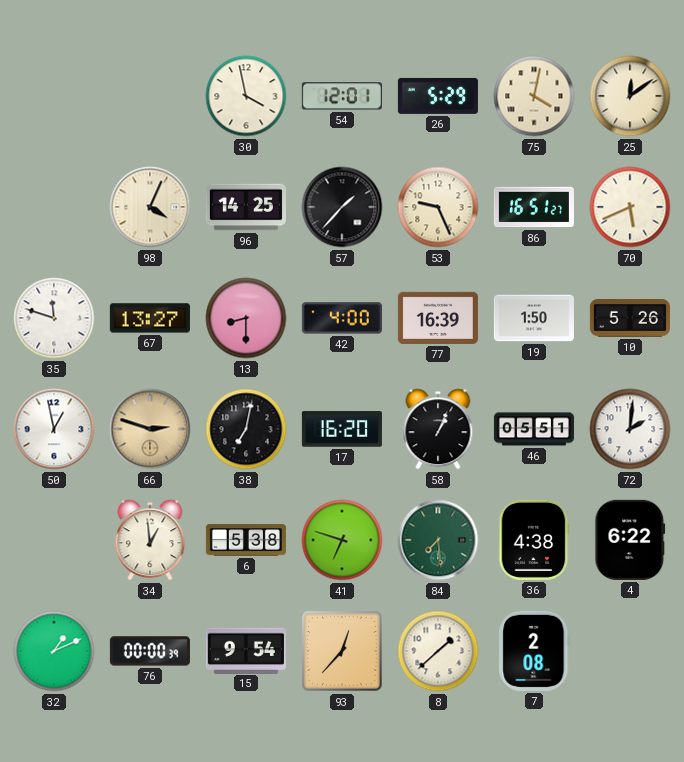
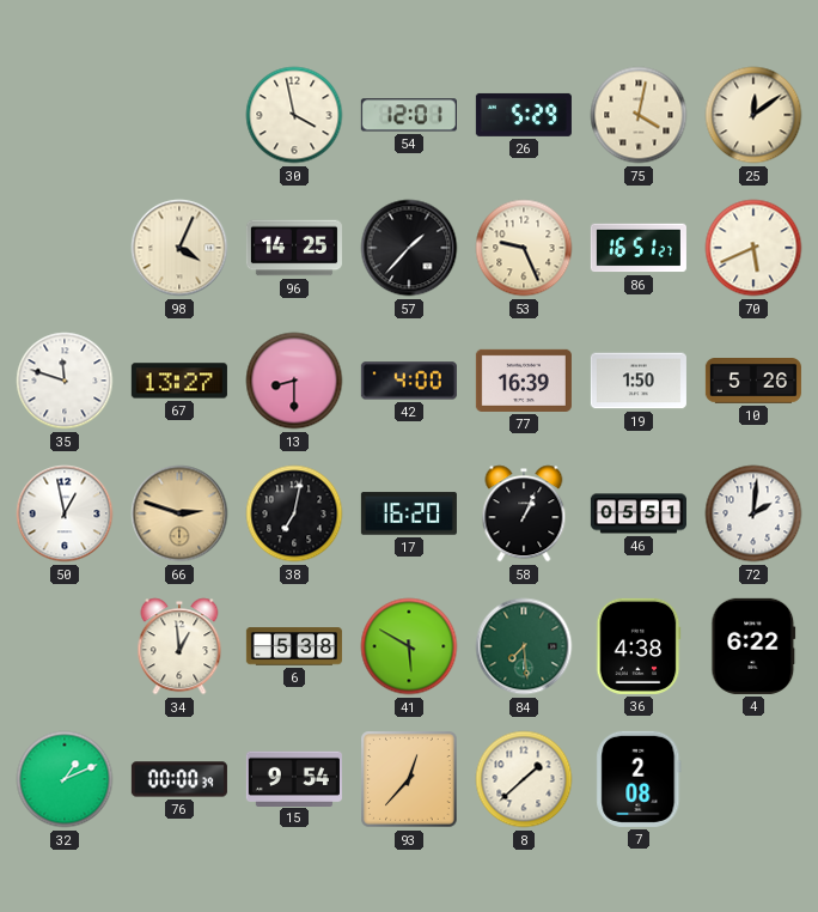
41: 6:48 -> 5:50 (409, 646)
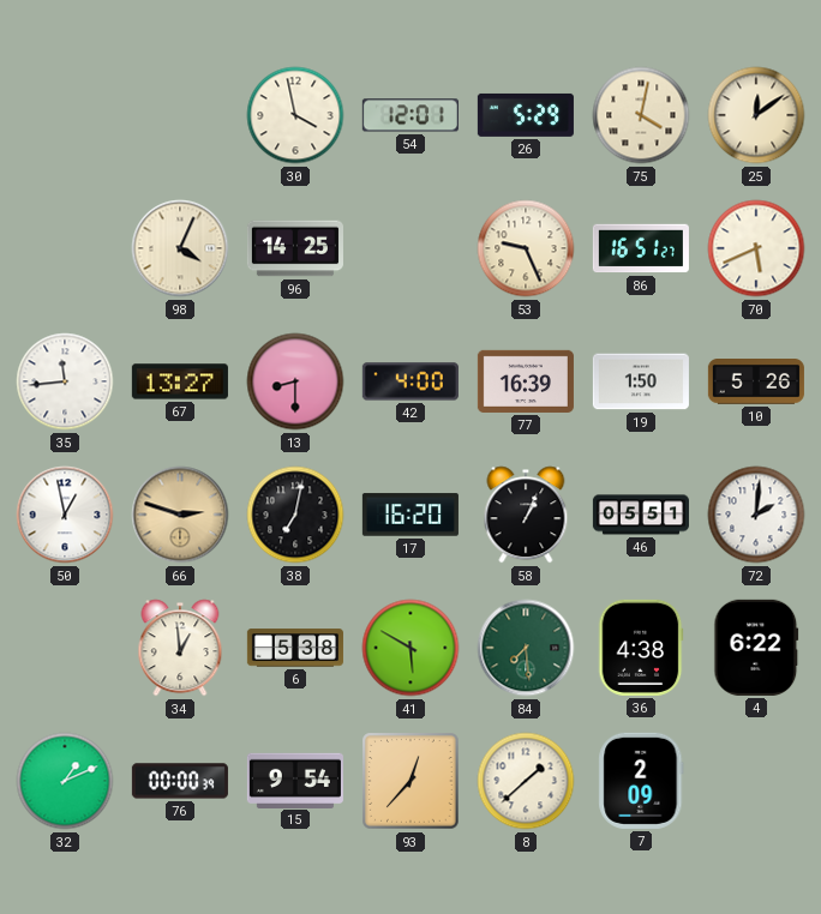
57: 1:37 -> none (409, 248)
35: 11:48 -> 11:44 (65, 381)
7: 2:08 -> 2:09 (641, 781)
